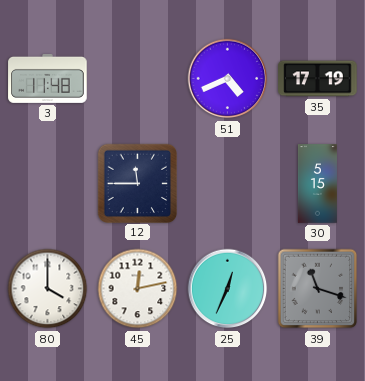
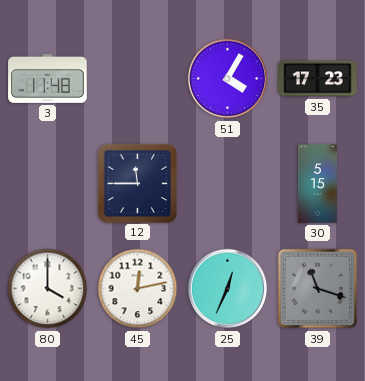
51: 4:41 -> 4:05 (228, 79)
35: 17:19 -> 17:23 (318, 79)
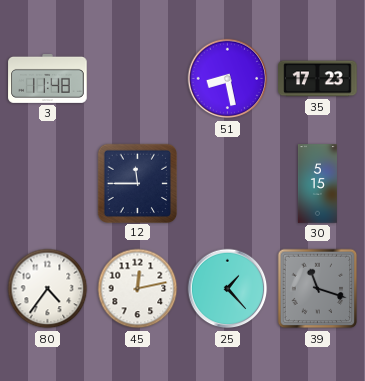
51: 4:05 -> 8:28 (228, 79)
80: 4:00 -> 4:36 (48, 289)
25: 12:34 -> 1:23 (228, 289)
